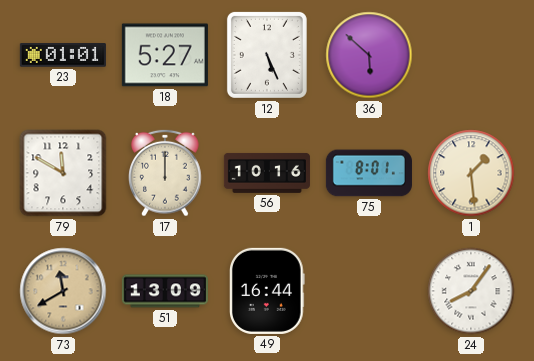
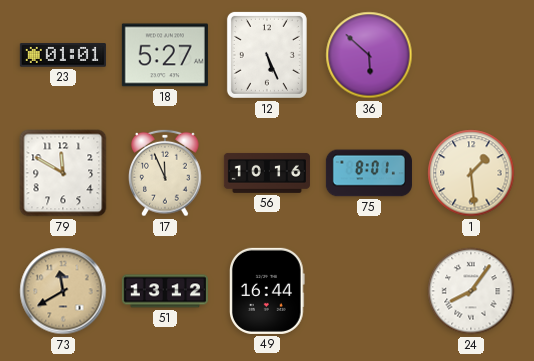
17: 12:00 -> 11:56 (165, 173)
51: 13:09 -> 13:12 (165, 291)
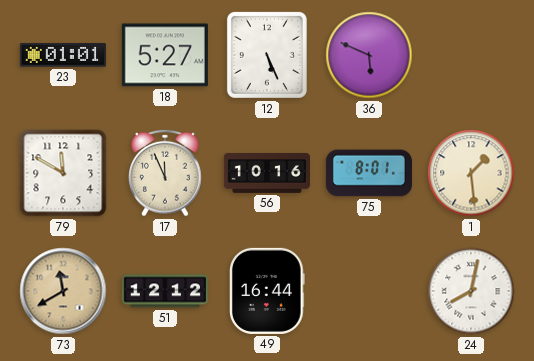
36: 5:52 -> 5:49 (369, 55)
51: 13:12 -> 12:12 (165, 291)
24: 8:06 -> 8:02 (471, 291)
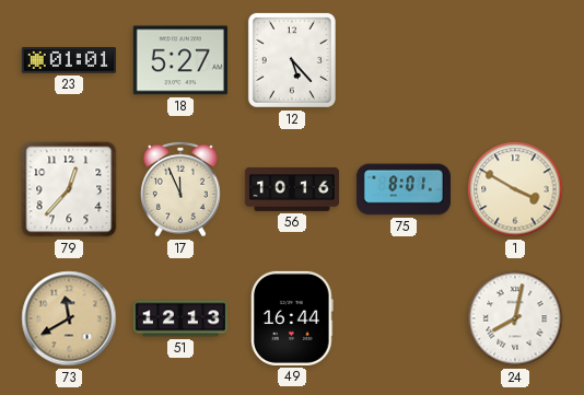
12: 5:26 -> 5:23 (292, 60)
36: 5:49 -> none (369, 55)
79: 11:50 -> 12:37 (69, 189)
1: 1:29 -> 3:50 (515, 189)
51: 12:12 -> 12:13 (180, 318)
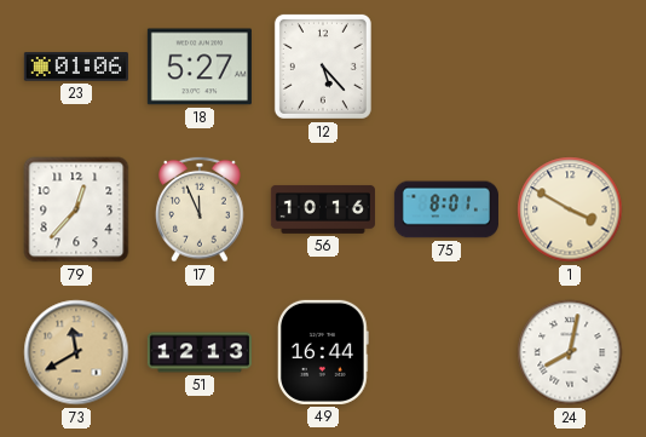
23: 01:01 -> 01:06 (76, 67)
